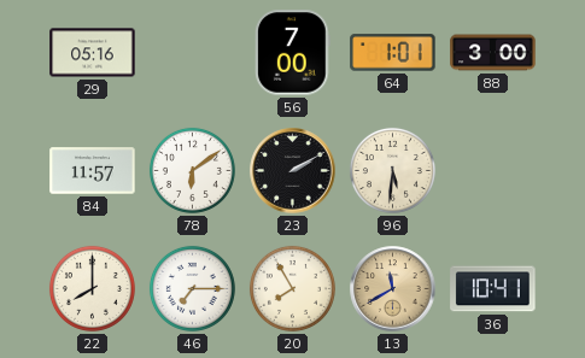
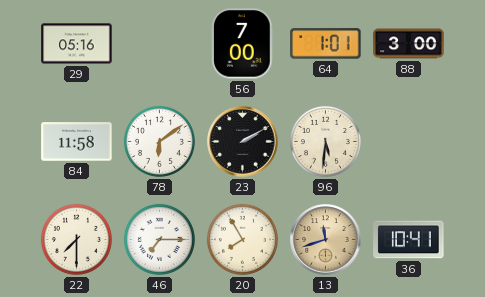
84: 11:57 -> 11:58 (77, 142)
22: 8:00 -> 7:30 (76, 239)
13: 11:40 -> 11:42 (326, 240)
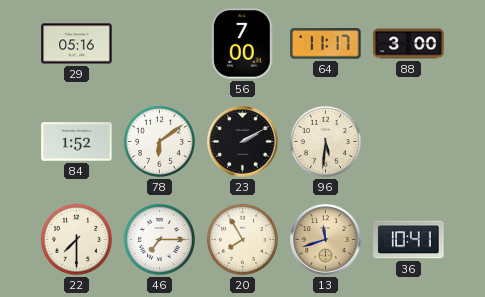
64: 1:01 -> 11:17 (326, 44)
84: 11:58 -> 1:52 (77, 142)
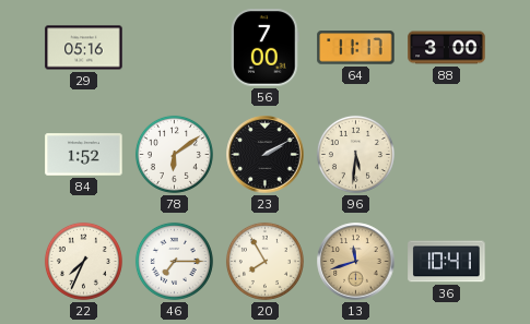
22: 7:30 -> 7:34 (83, 261)
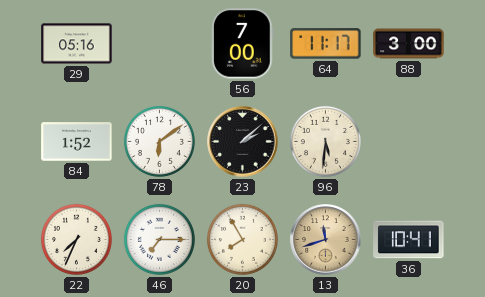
23: 2:10 -> 2:08 (243, 142)
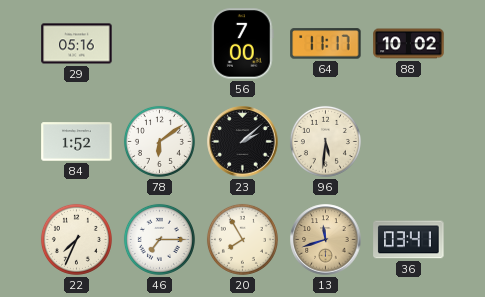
88: 3:00 -> 10:02 (409, 44)
36: 10:41 -> 03:41 (409, 240)
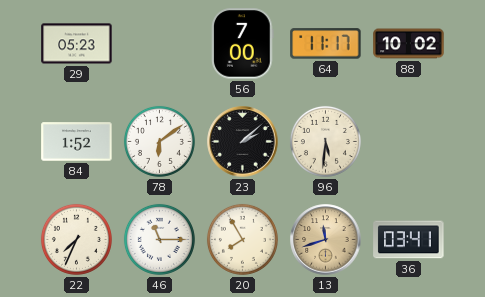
29: 05:16 -> 05:23 (77, 44)
46: 7:15 -> 11:15 (159, 239)
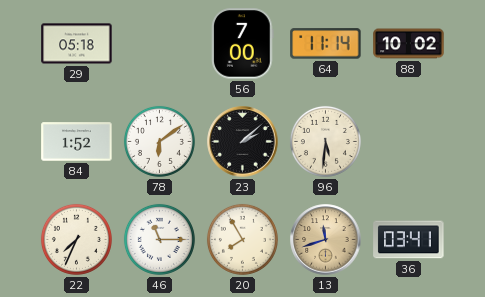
29: 05:23 -> 05:18 (77, 44)
64: 11:17 -> 11:14 (326, 44)
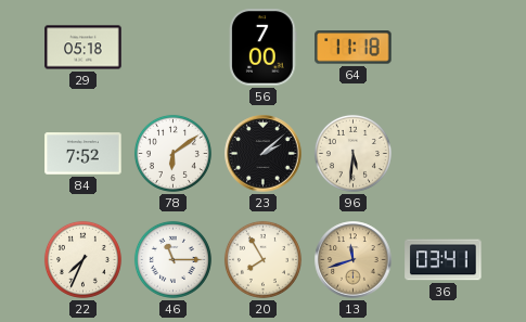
64: 11:14 -> 11:18 (354, 48)
88: 10:02 -> none (409, 44)
84: 1:52 -> 7:52 (84, 154)
